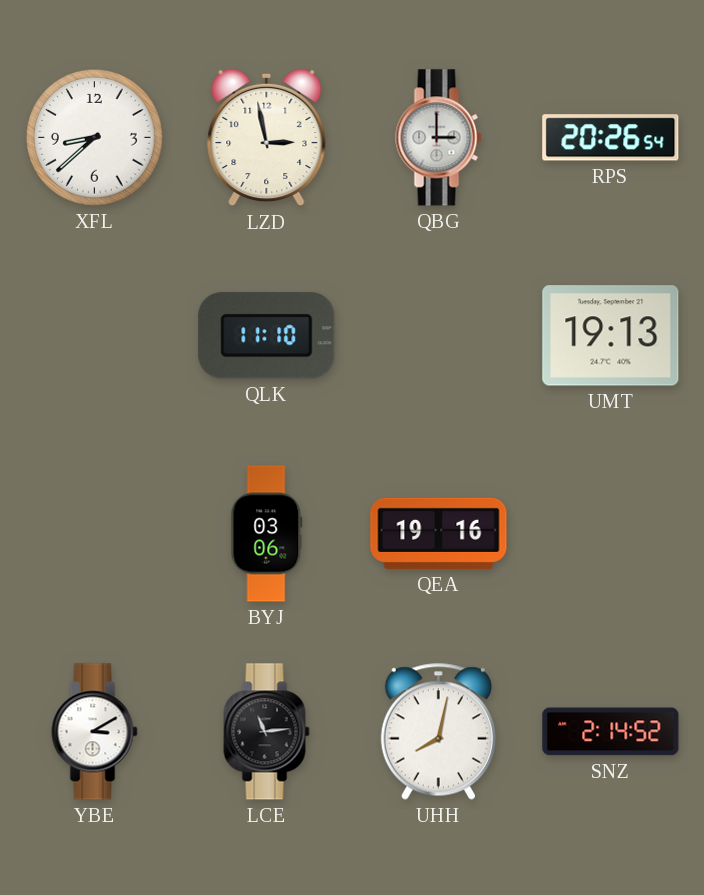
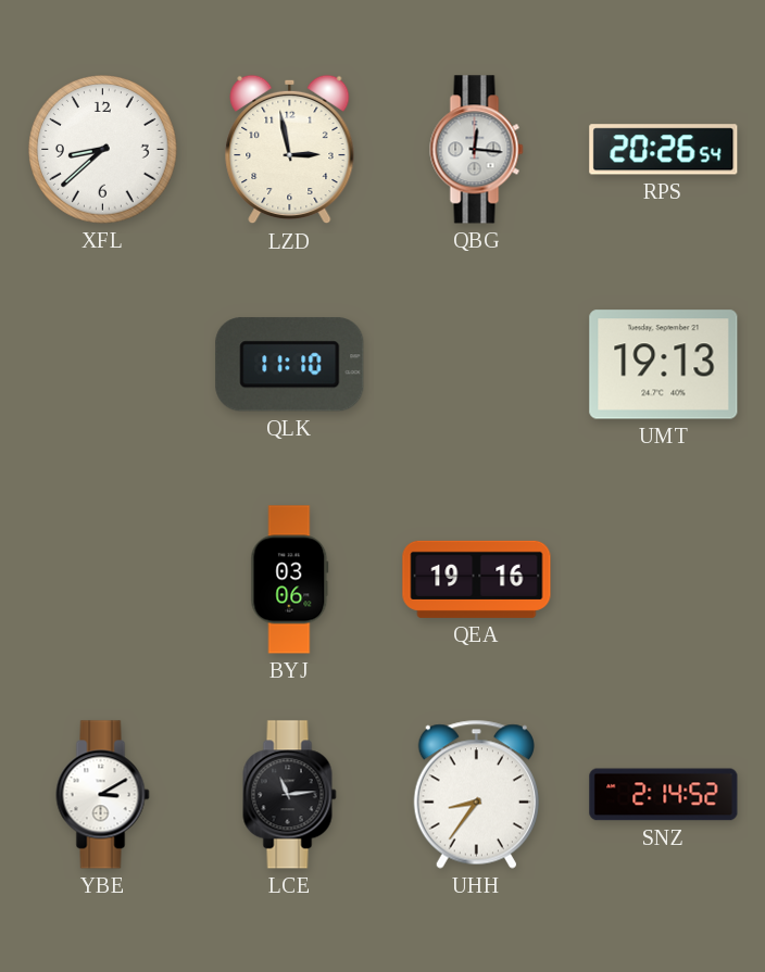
QBG: 3:00 -> 12:16 (477, 150)
UHH: 8:02 -> 8:36 (476, 794)
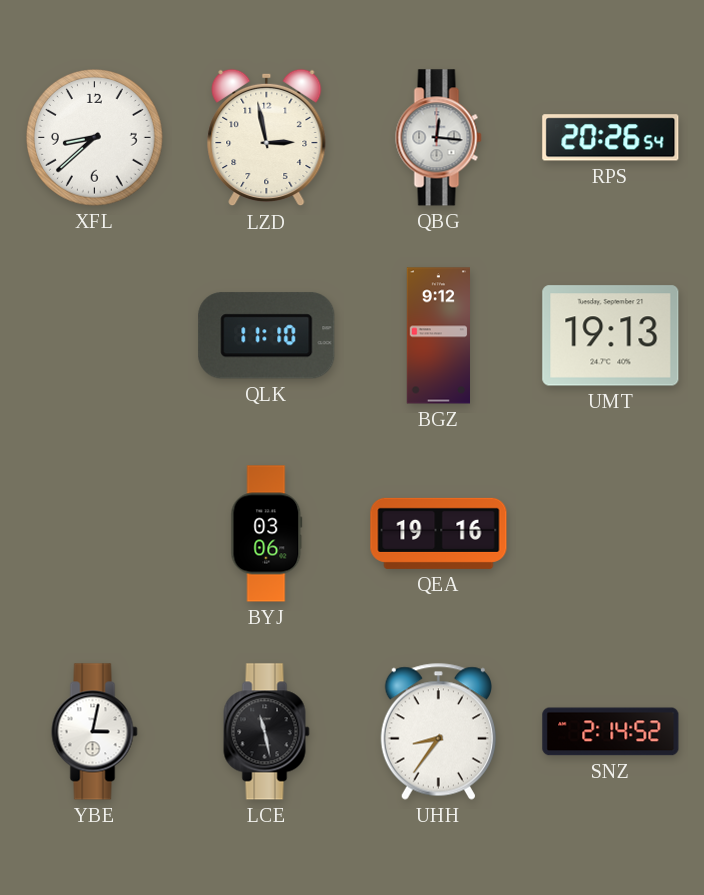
BGZ: none -> 9:12 (439, 336)
YBE: 3:10 -> 3:02 (95, 732)
LCE: 11:14 -> 11:28 (267, 732)
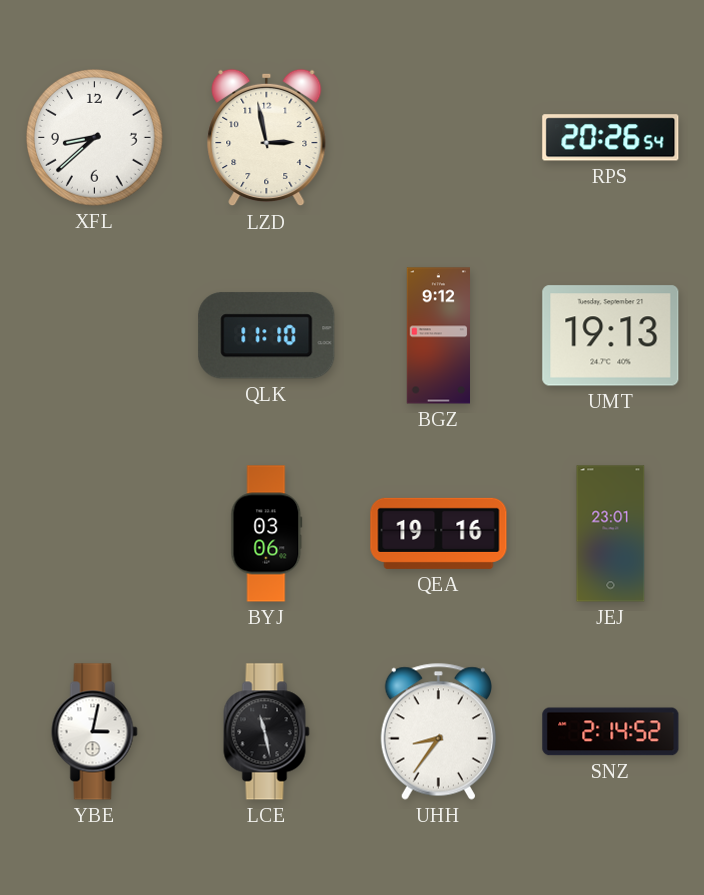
QBG: 12:16 -> none (439, 138)
JEJ: none -> 23:01 (611, 534)
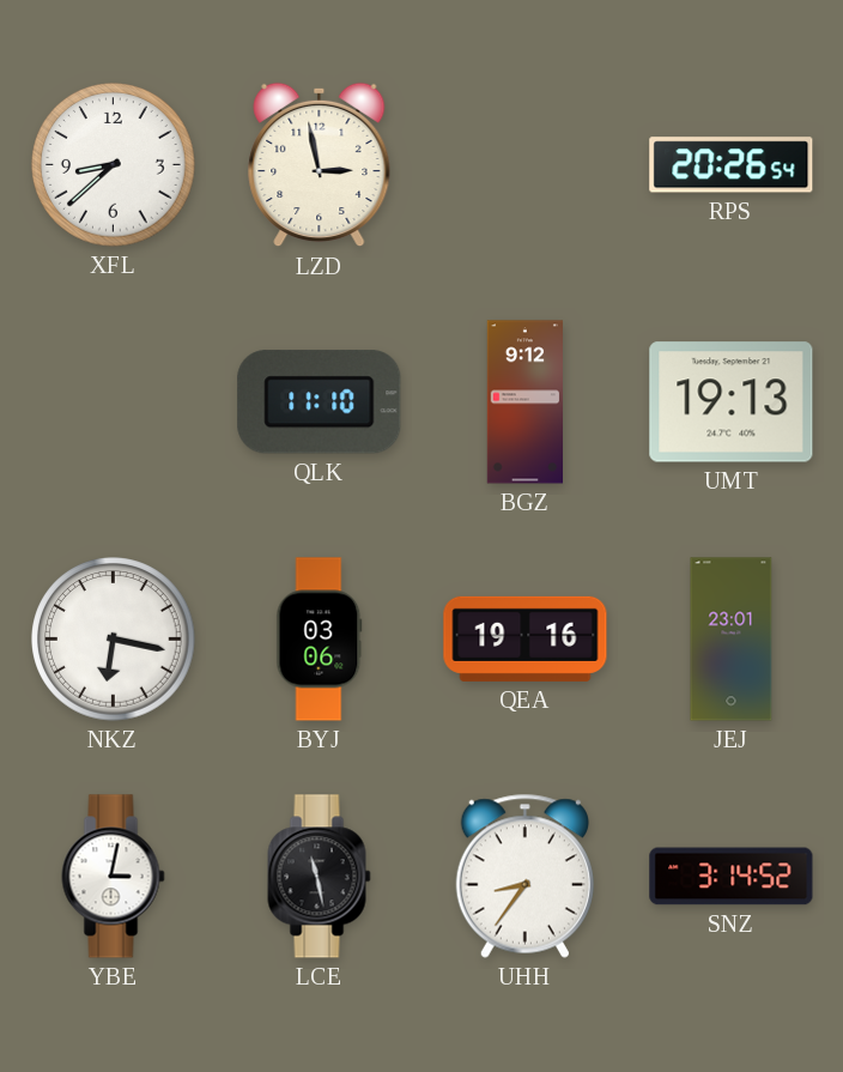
NKZ: none -> 6:17 (114, 640)
SNZ: 2:14 -> 3:14 (732, 877)
